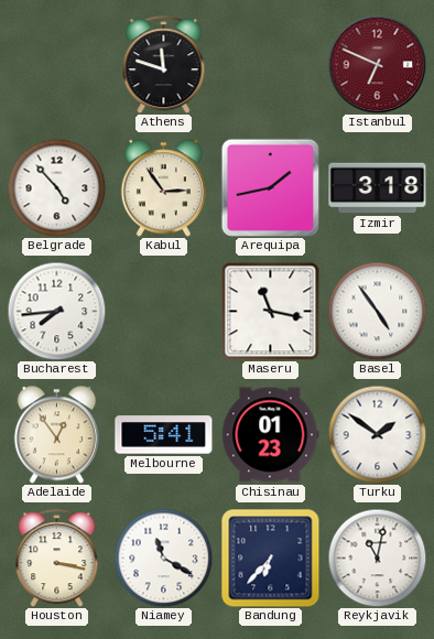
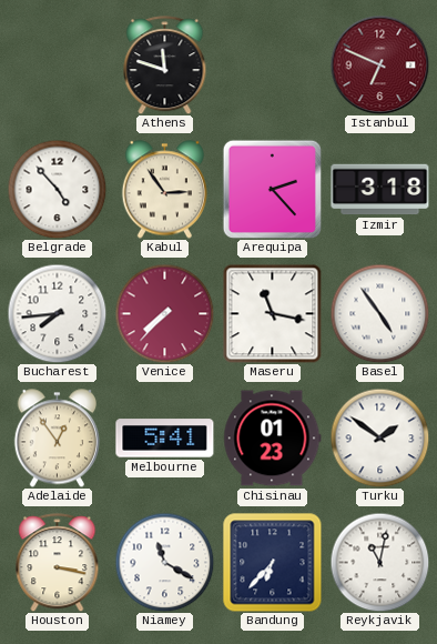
Arequipa: 1:43 -> 2:23 (272, 189)
Venice: none -> 7:37 (164, 313)
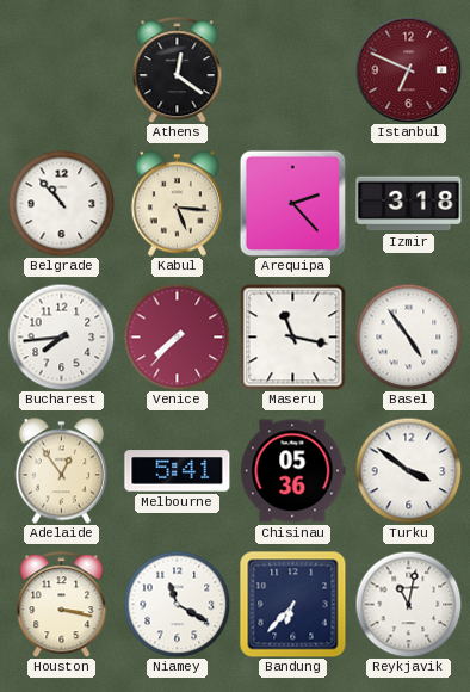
Athens: 11:48 -> 12:21 (178, 70)
Belgrade: 4:53 -> 10:53 (61, 203)
Kabul: 2:54 -> 5:16 (177, 204)
Chisinau: 01:23 -> 05:36 (293, 471)
Turku: 1:51 -> 3:51 (408, 470)
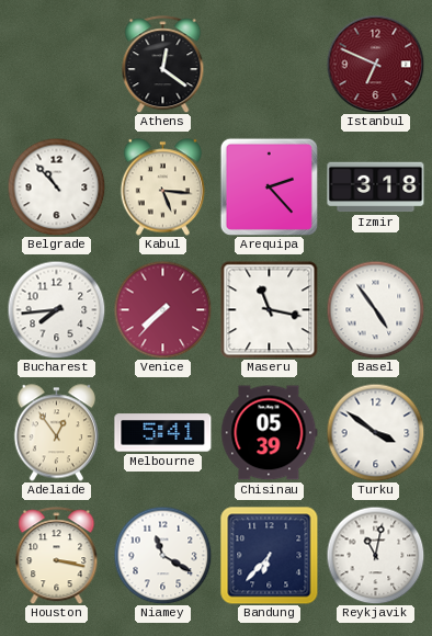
Chisinau: 05:36 -> 05:39 (270, 433)
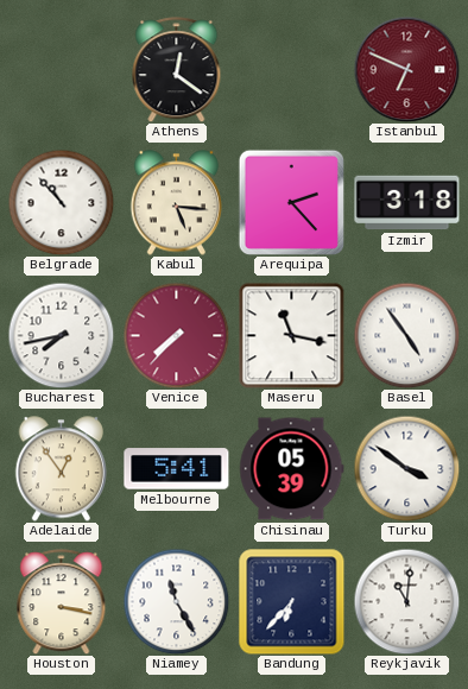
Bucharest: 7:44 -> 7:43 (61, 335)
Niamey: 11:20 -> 11:25 (176, 601)
Reykjavik: 11:02 -> 11:01 (406, 601)
